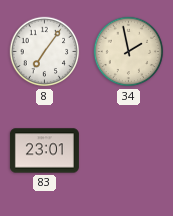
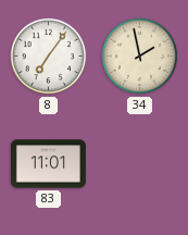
83: 23:01 -> 11:01 (48, 164)
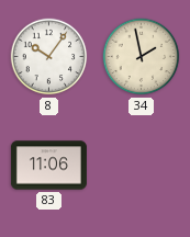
8: 7:06 -> 10:06 (49, 57)
83: 11:01 -> 11:06 (48, 166)
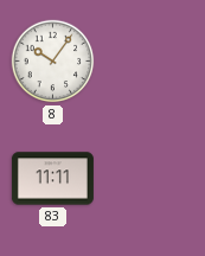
34: 1:58 -> none (142, 57)
83: 11:06 -> 11:11 (52, 179)
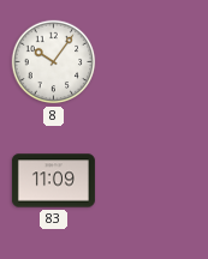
83: 11:11 -> 11:09 (53, 181)
